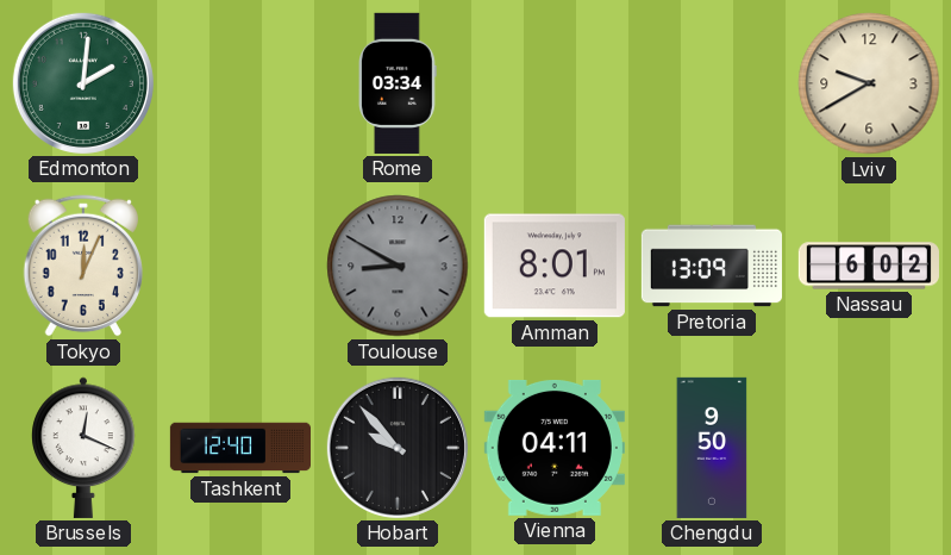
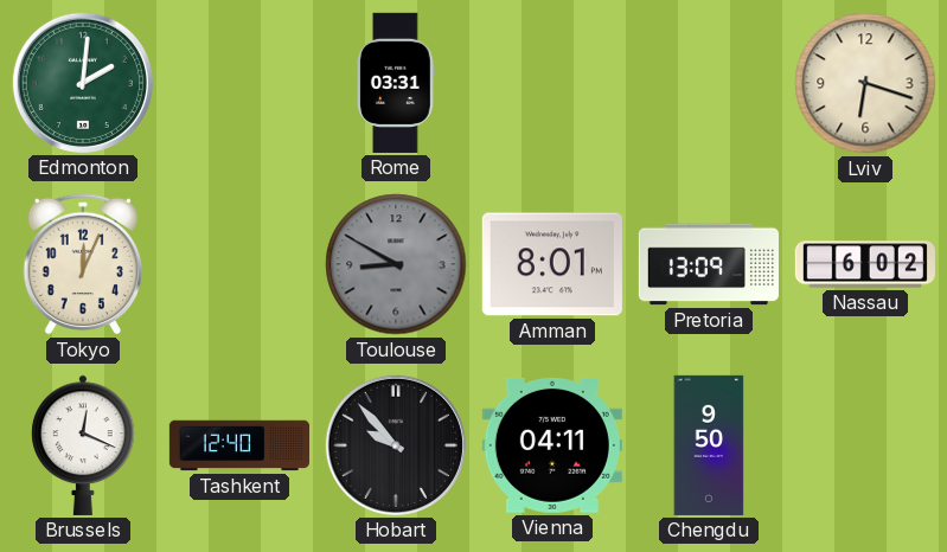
Rome: 03:34 -> 03:31 (397, 83)
Lviv: 9:40 -> 6:18 (865, 83)
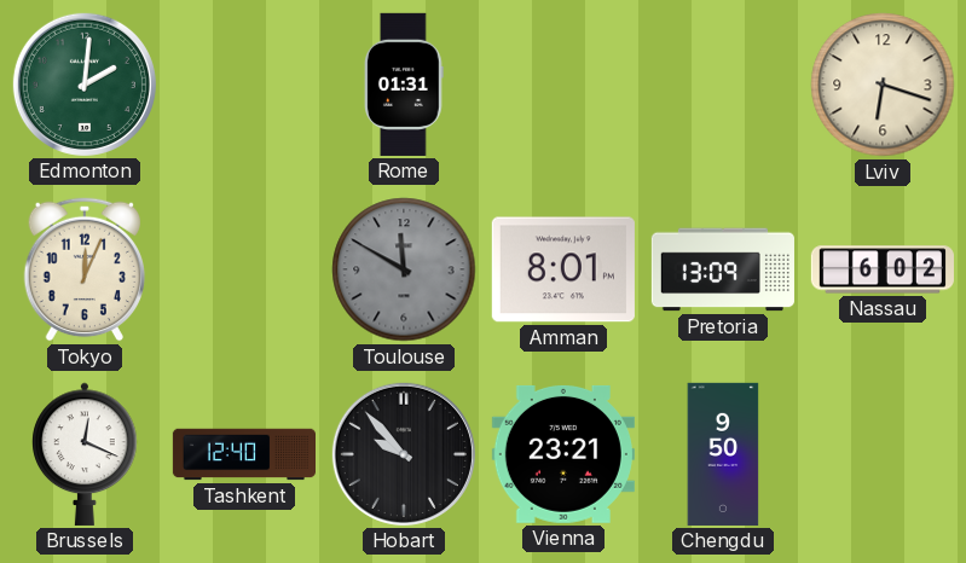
Rome: 03:31 -> 01:31 (405, 85)
Toulouse: 8:50 -> 11:50 (404, 269)
Vienna: 04:11 -> 23:21 (563, 454)
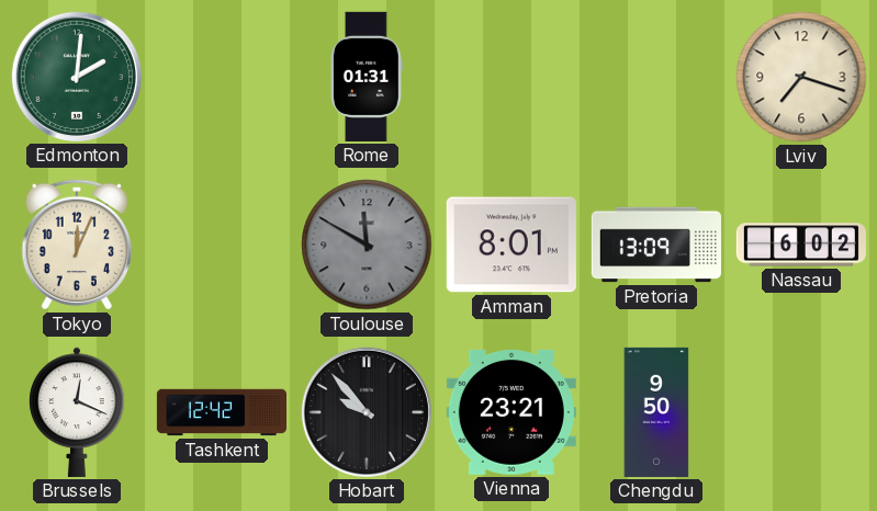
Lviv: 6:18 -> 7:18 (801, 77)
Tashkent: 12:40 -> 12:42 (221, 412)
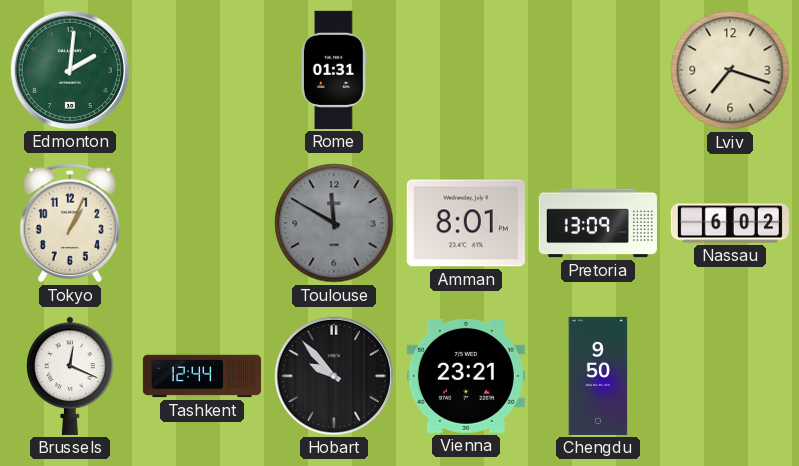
Tokyo: 12:04 -> 1:04 (69, 223)
Tashkent: 12:42 -> 12:44 (201, 376)
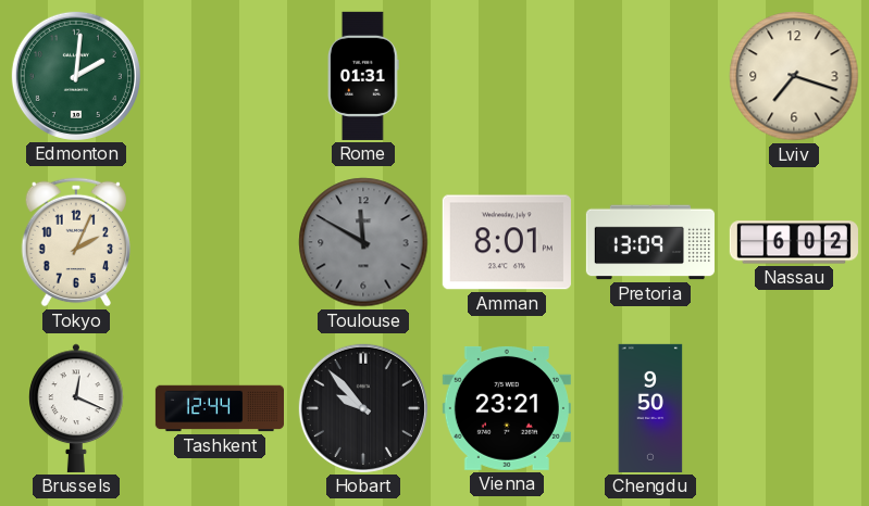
Tokyo: 1:04 -> 2:04 (75, 242)
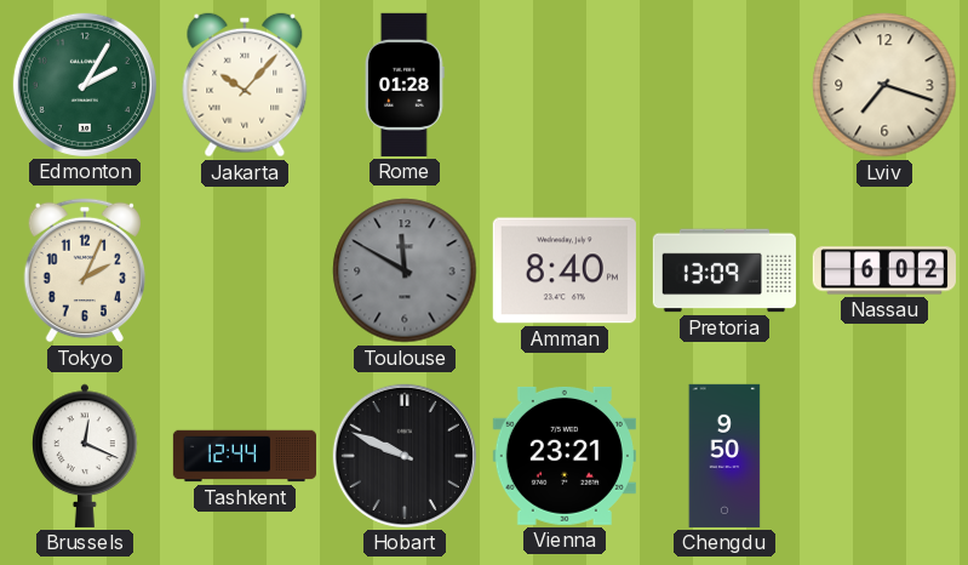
Edmonton: 2:01 -> 2:05 (85, 85)
Jakarta: none -> 10:07 (245, 85)
Rome: 01:31 -> 01:28 (406, 85)
Amman: 8:01 -> 8:40 (565, 270)
Hobart: 9:53 -> 9:49 (405, 456)
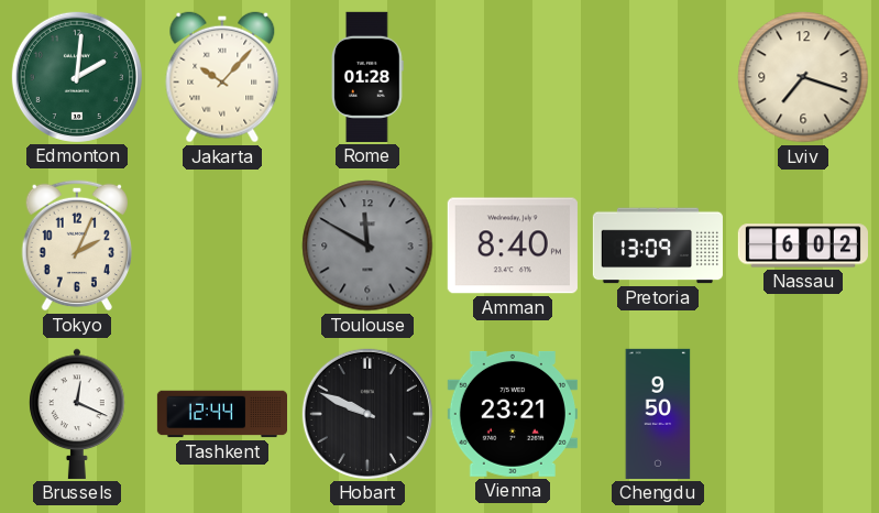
Edmonton: 2:05 -> 2:01 (77, 77)
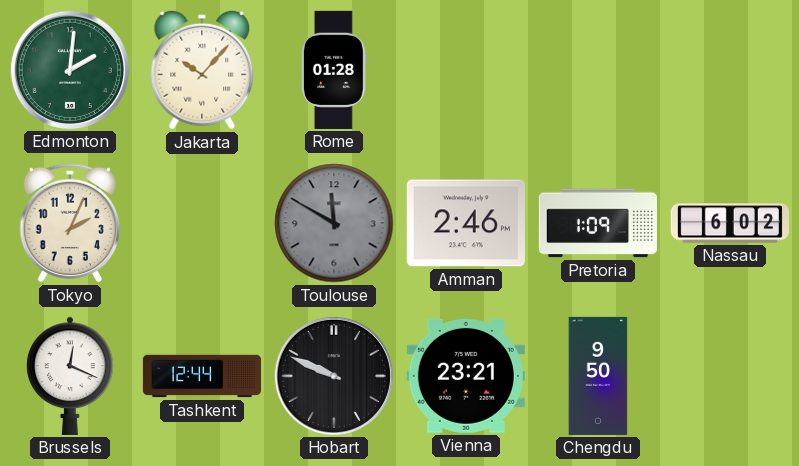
Lviv: 7:18 -> none (803, 77)
Amman: 8:40 -> 2:46 (466, 223)
Pretoria: 13:09 -> 1:09 (598, 223)
